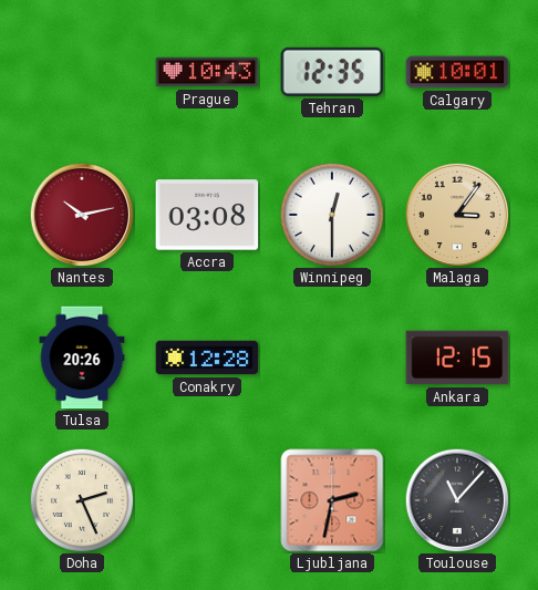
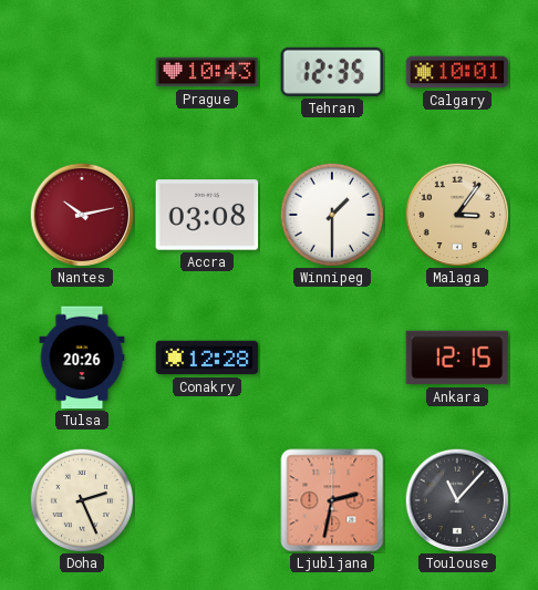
Winnipeg: 12:30 -> 1:30 (331, 214)
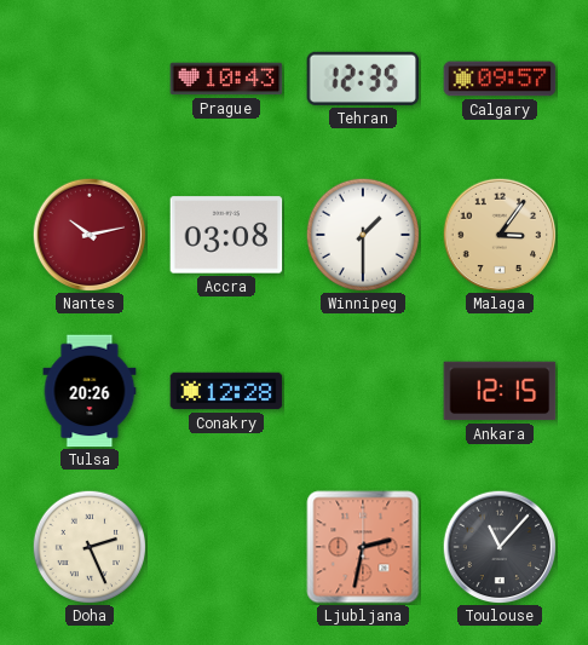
Calgary: 10:01 -> 09:57 (500, 79)
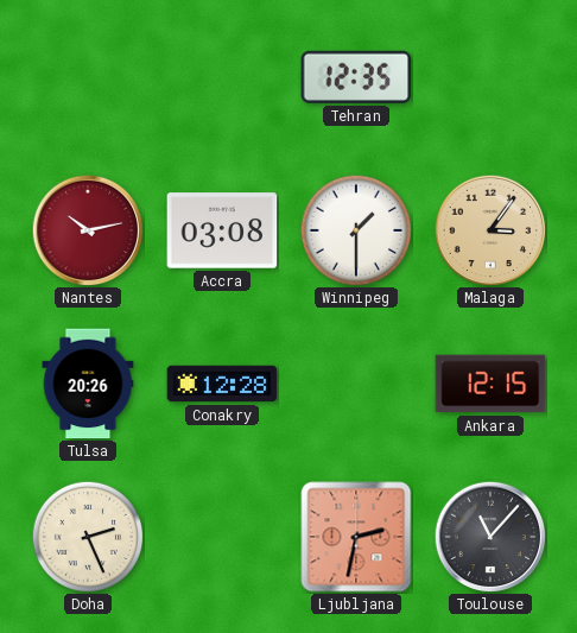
Prague: 10:43 -> none (226, 79)
Calgary: 09:57 -> none (500, 79)
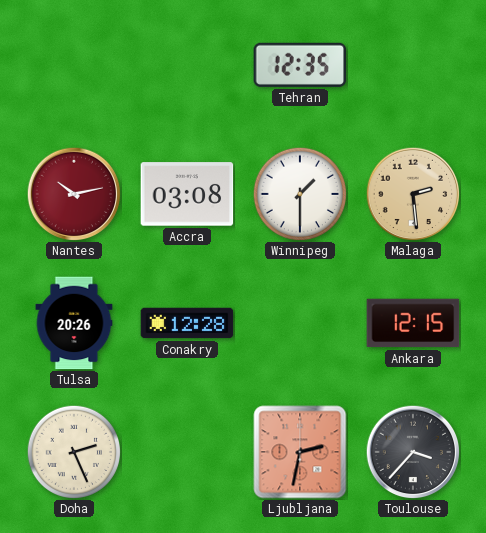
Malaga: 3:06 -> 2:29 (413, 194)
Toulouse: 11:07 -> 3:37 (413, 452)
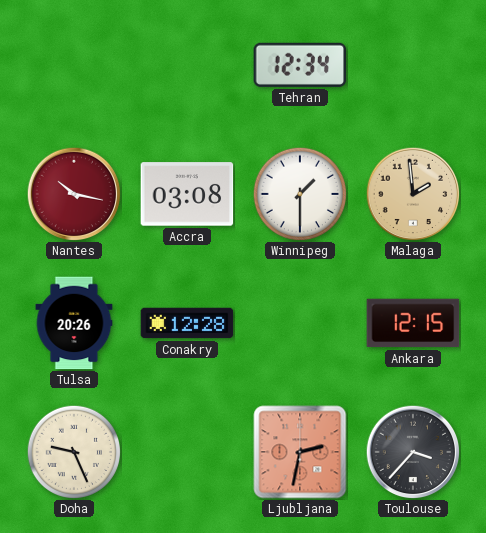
Tehran: 12:35 -> 12:34 (300, 65)
Nantes: 10:13 -> 10:17 (74, 194)
Malaga: 2:29 -> 1:59 (413, 194)
Doha: 2:26 -> 9:26 (73, 451)
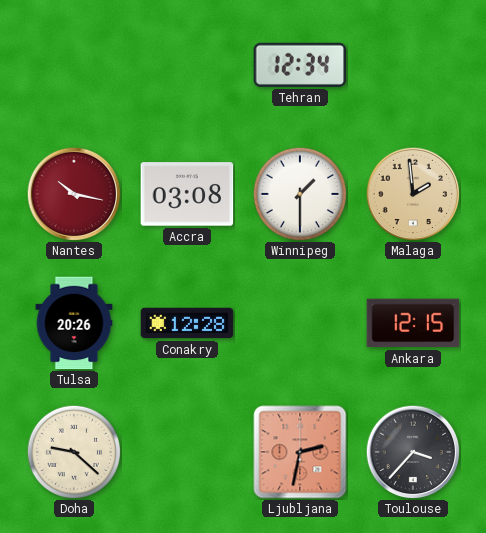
Doha: 9:26 -> 9:22 (73, 451)
